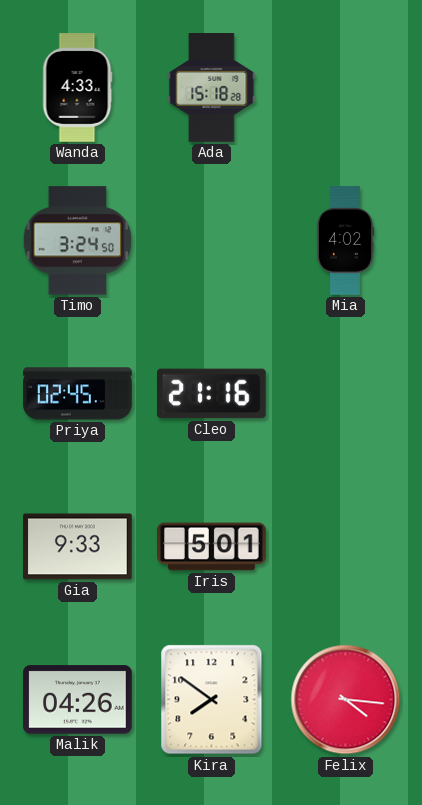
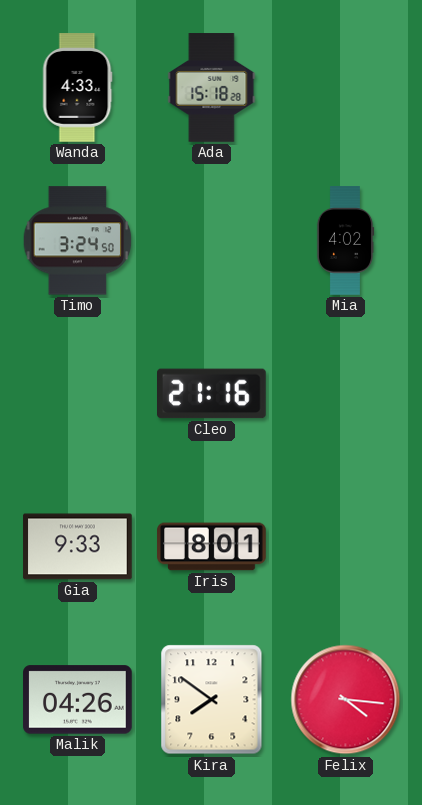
Priya: 02:45 -> none (78, 394)
Iris: 5:01 -> 8:01 (212, 547)
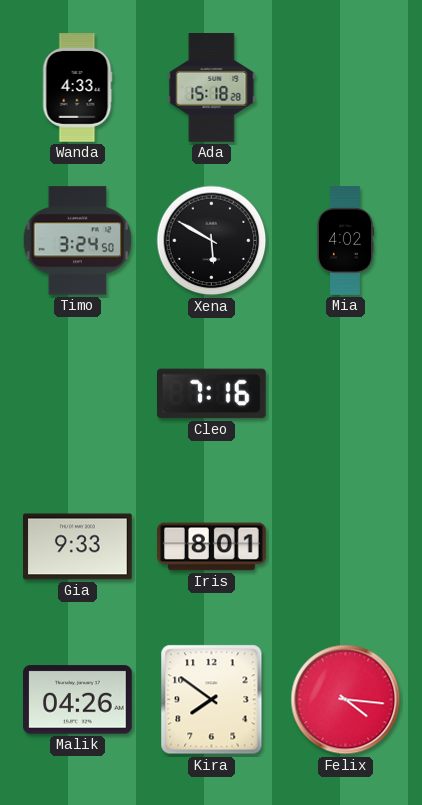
Xena: none -> 5:50 (212, 241)
Cleo: 21:16 -> 7:16 (212, 394)
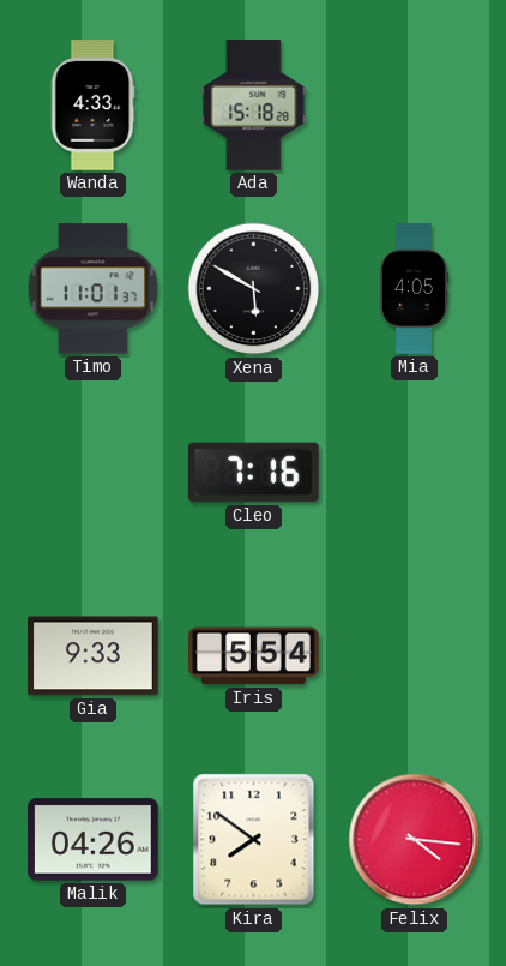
Timo: 3:24 -> 11:01 (94, 289)
Mia: 4:02 -> 4:05 (414, 289)
Iris: 8:01 -> 5:54 (254, 656)
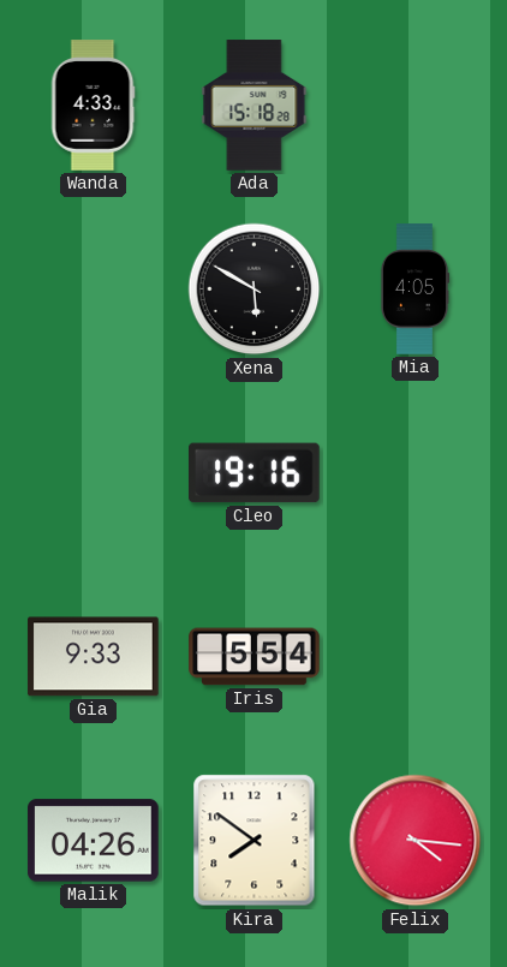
Timo: 11:01 -> none (94, 289)
Cleo: 7:16 -> 19:16 (255, 473)
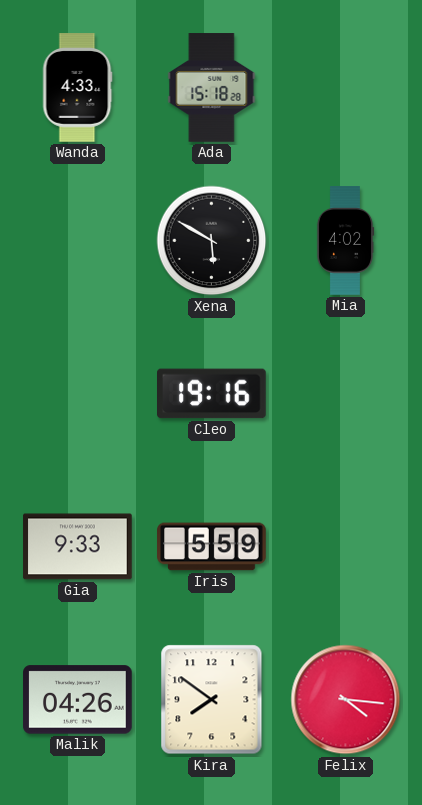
Mia: 4:05 -> 4:02 (345, 241)
Iris: 5:54 -> 5:59 (212, 547)
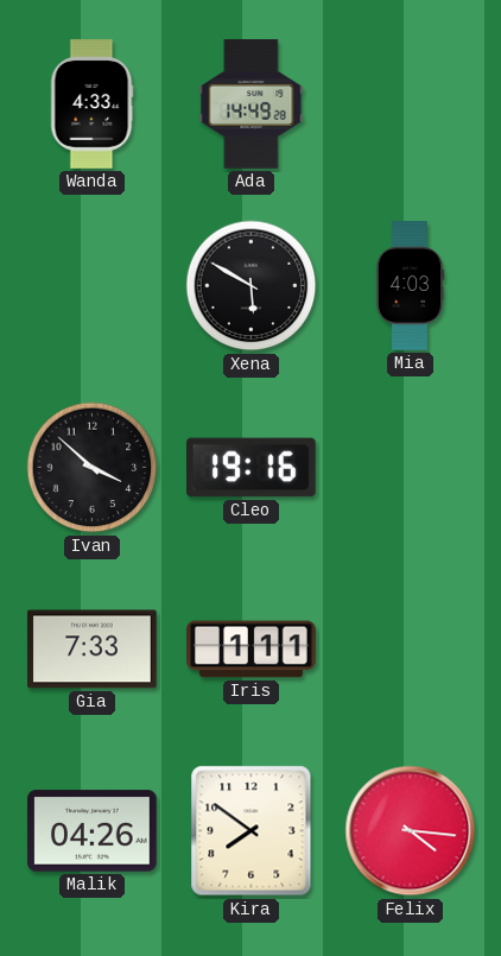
Ada: 15:18 -> 14:49 (252, 105)
Mia: 4:02 -> 4:03 (410, 286)
Ivan: none -> 3:52 (93, 468)
Gia: 9:33 -> 7:33 (93, 650)
Iris: 5:59 -> 1:11 (252, 650)
